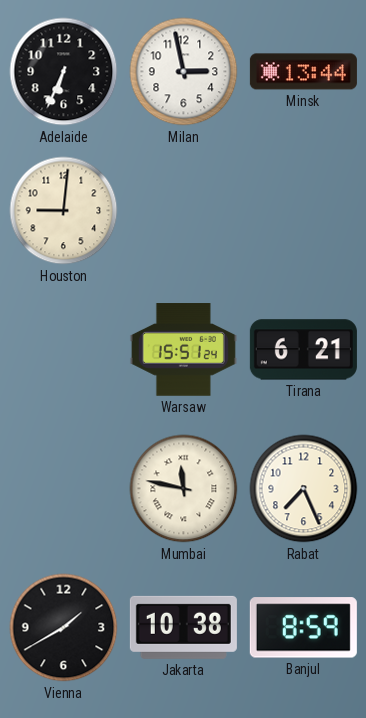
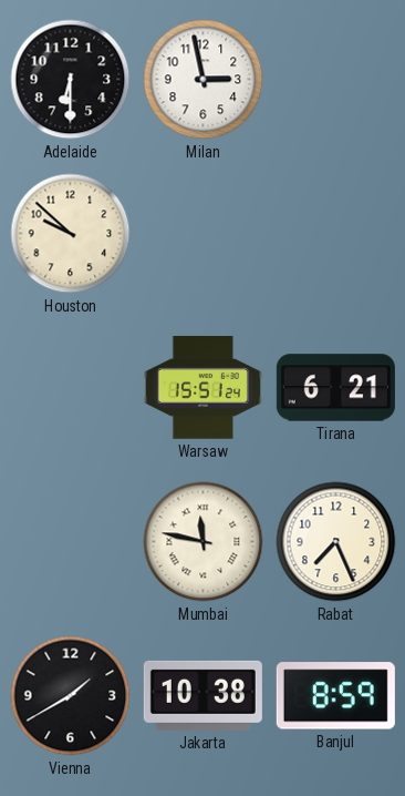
Adelaide: 6:34 -> 6:30 (71, 80)
Minsk: 13:44 -> none (303, 72)
Houston: 9:01 -> 9:52 (71, 234)
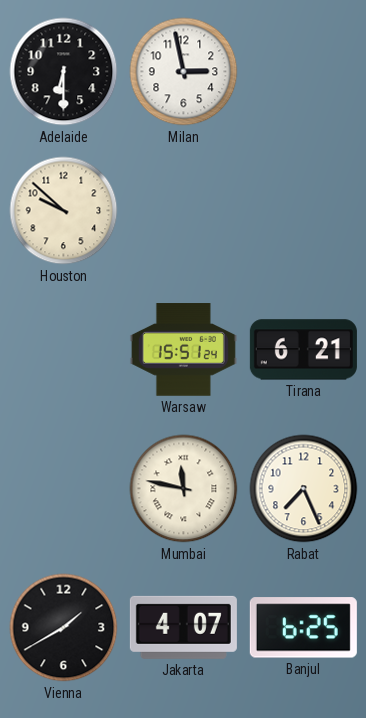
Jakarta: 10:38 -> 4:07 (183, 627)
Banjul: 8:59 -> 6:25 (303, 628)
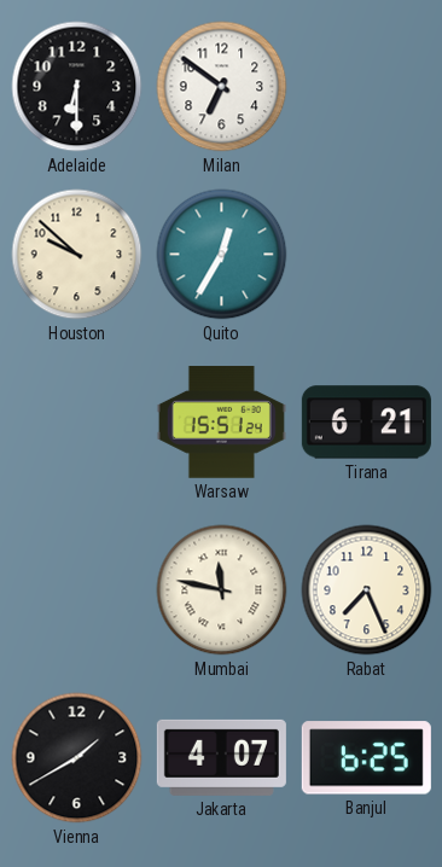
Milan: 2:58 -> 6:51 (222, 87)
Quito: none -> 12:35 (222, 255)
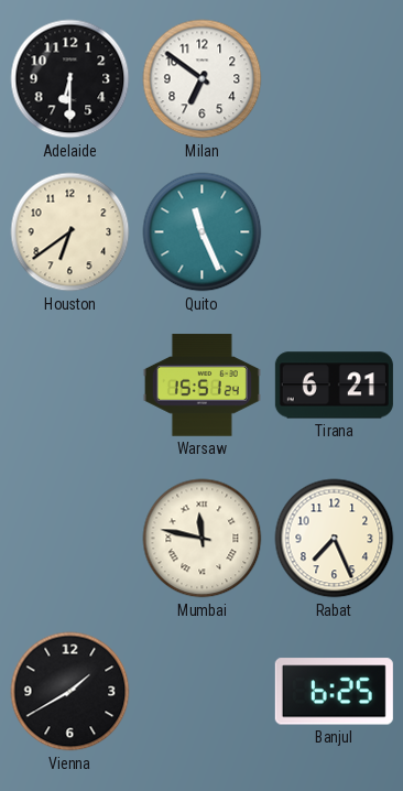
Houston: 9:52 -> 6:39 (70, 232)
Quito: 12:35 -> 11:26 (203, 232)
Jakarta: 4:07 -> none (221, 757)
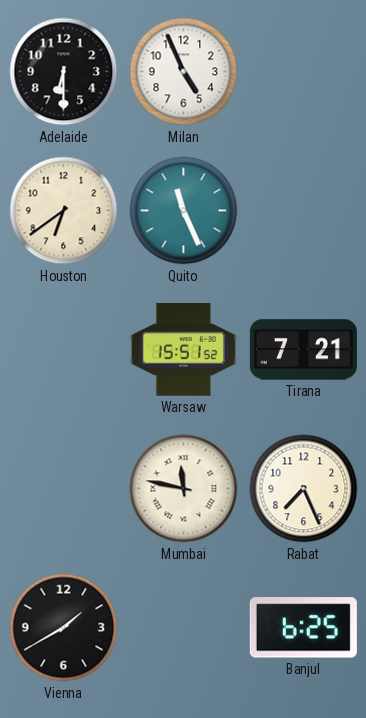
Milan: 6:51 -> 4:56 (184, 72)
Warsaw: 15:51:24 -> 15:51:52 (183, 350)
Tirana: 6:21 -> 7:21 (303, 350)
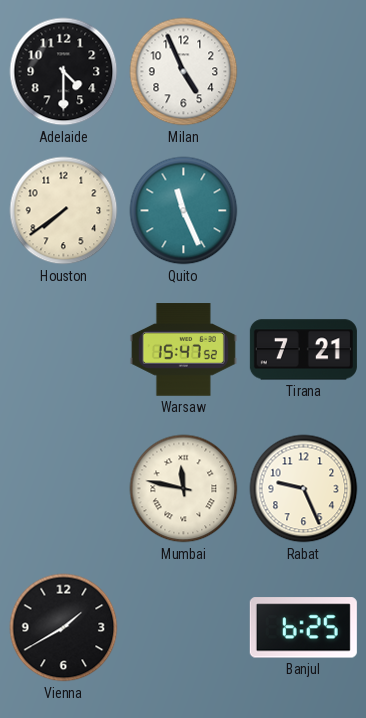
Adelaide: 6:30 -> 4:30 (64, 72)
Houston: 6:39 -> 7:39 (64, 211)
Warsaw: 15:51 -> 15:47 (183, 350)
Rabat: 7:26 -> 9:26 (304, 489)
